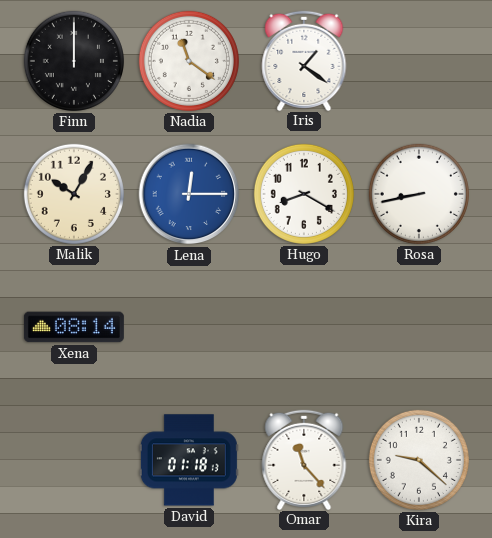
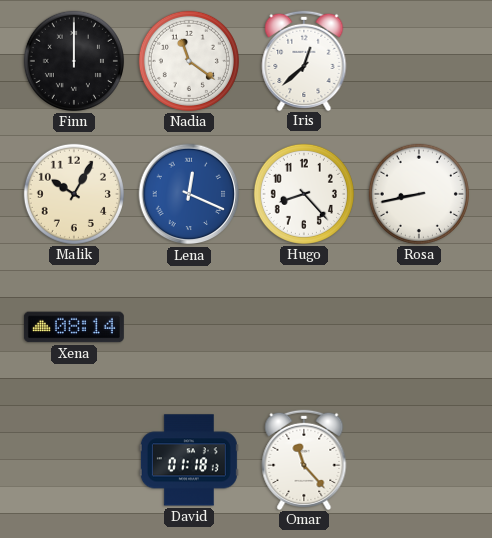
Iris: 1:21 -> 12:38 (304, 60)
Lena: 12:15 -> 12:19 (189, 194)
Hugo: 8:20 -> 8:23 (304, 194)
Kira: 9:22 -> none (419, 460)
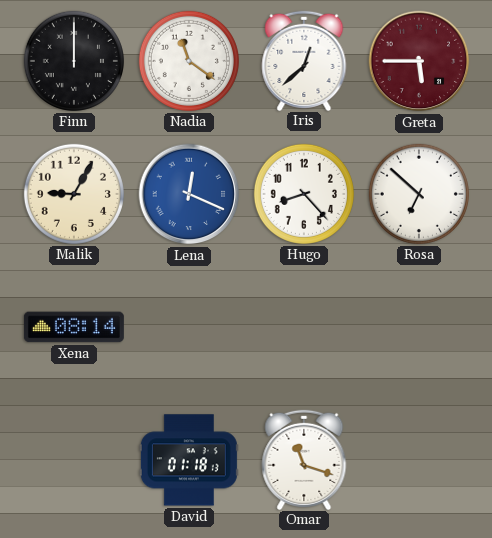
Greta: none -> 5:45 (419, 61)
Malik: 10:05 -> 9:05 (74, 194)
Rosa: 8:43 -> 6:52 (419, 194)
Omar: 11:23 -> 11:18 (304, 459)
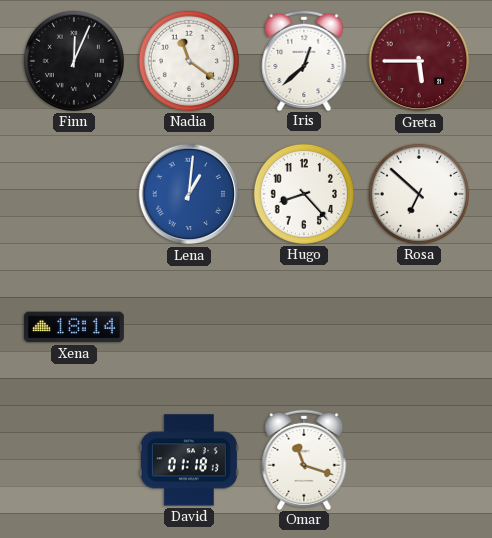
Finn: 12:00 -> 12:04 (74, 61)
Malik: 9:05 -> none (74, 194)
Lena: 12:19 -> 1:01 (189, 194)
Xena: 08:14 -> 18:14 (74, 327)
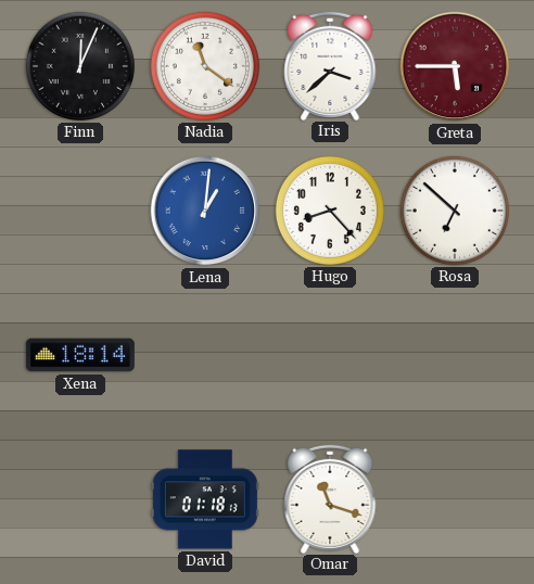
Iris: 12:38 -> 3:38 (330, 65)
